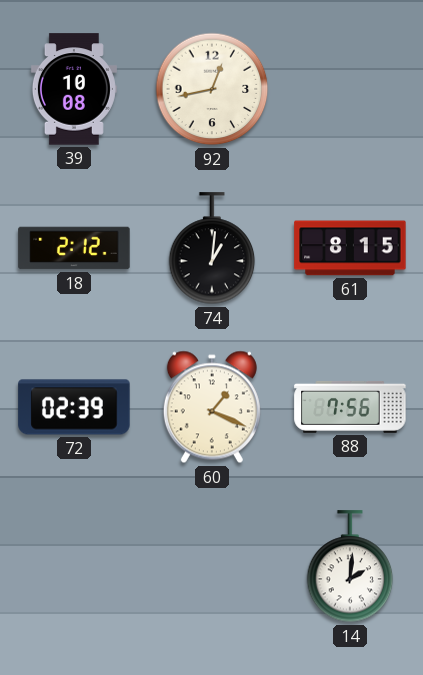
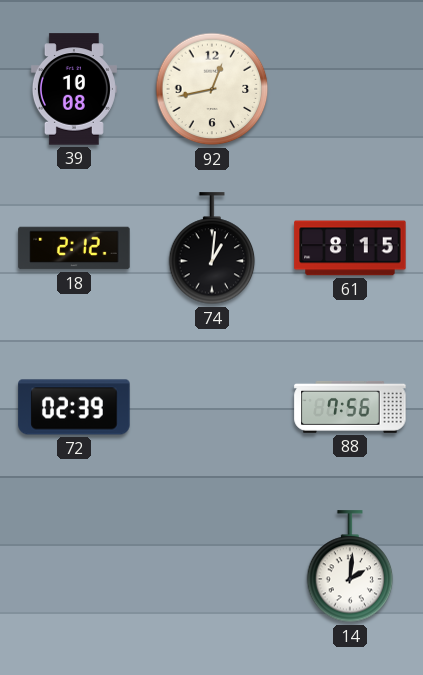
60: 1:19 -> none (212, 407)
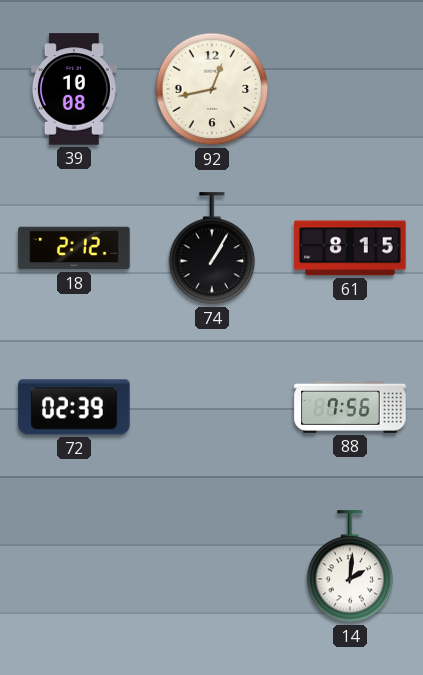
74: 1:01 -> 1:05 (212, 249)
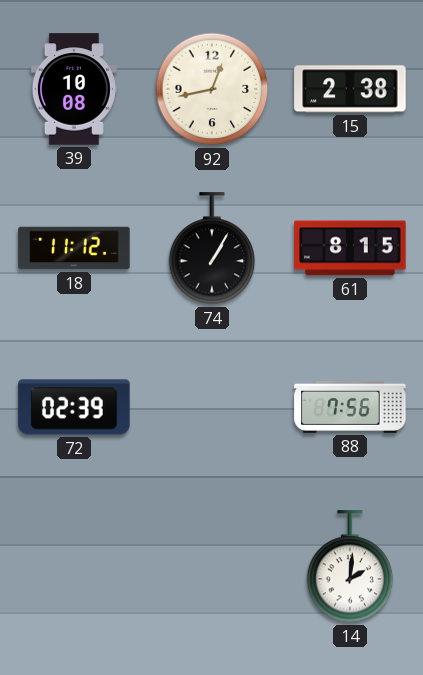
15: none -> 2:38 (350, 89)
18: 2:12 -> 11:12 (74, 248)
